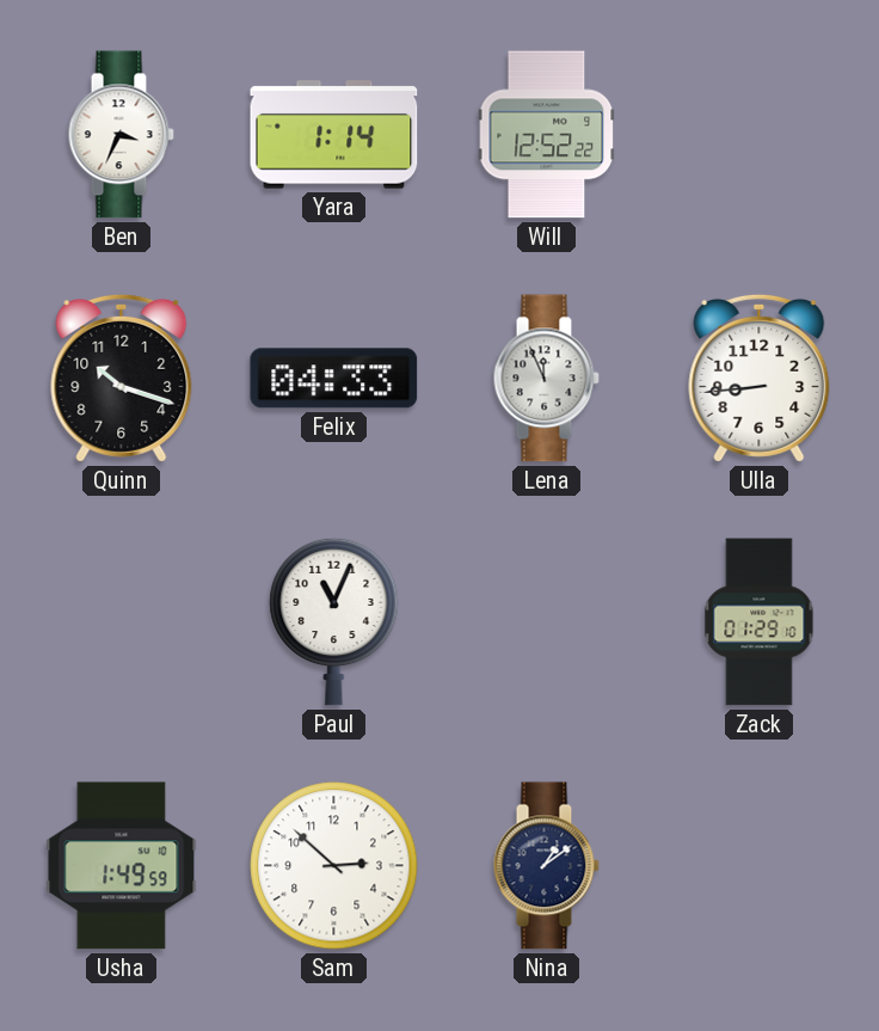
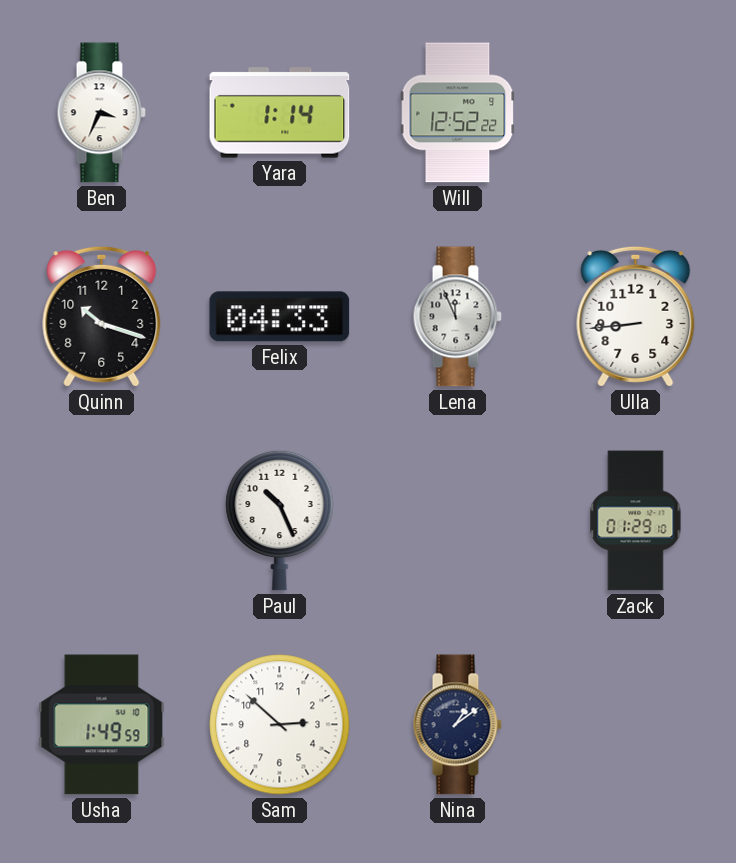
Paul: 11:04 -> 10:26 (280, 520)
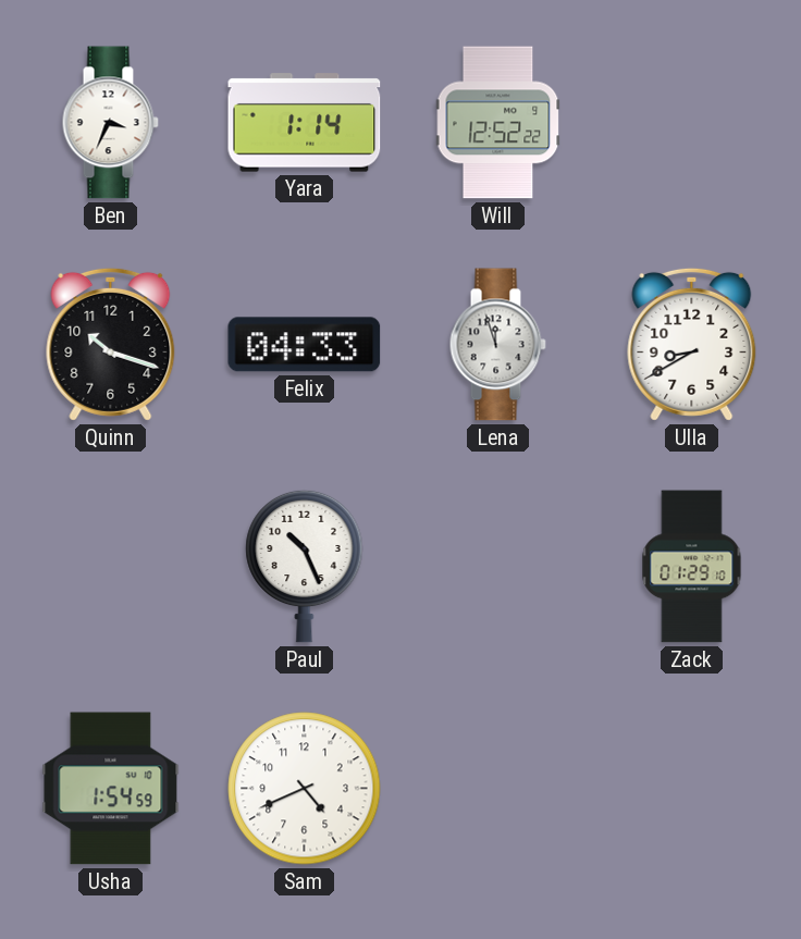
Lena: 11:56 -> 11:57 (497, 345)
Ulla: 8:44 -> 8:40 (692, 344)
Usha: 1:49 -> 1:54 (111, 789)
Sam: 2:52 -> 4:41 (305, 789)
Nina: 1:09 -> none (457, 725)
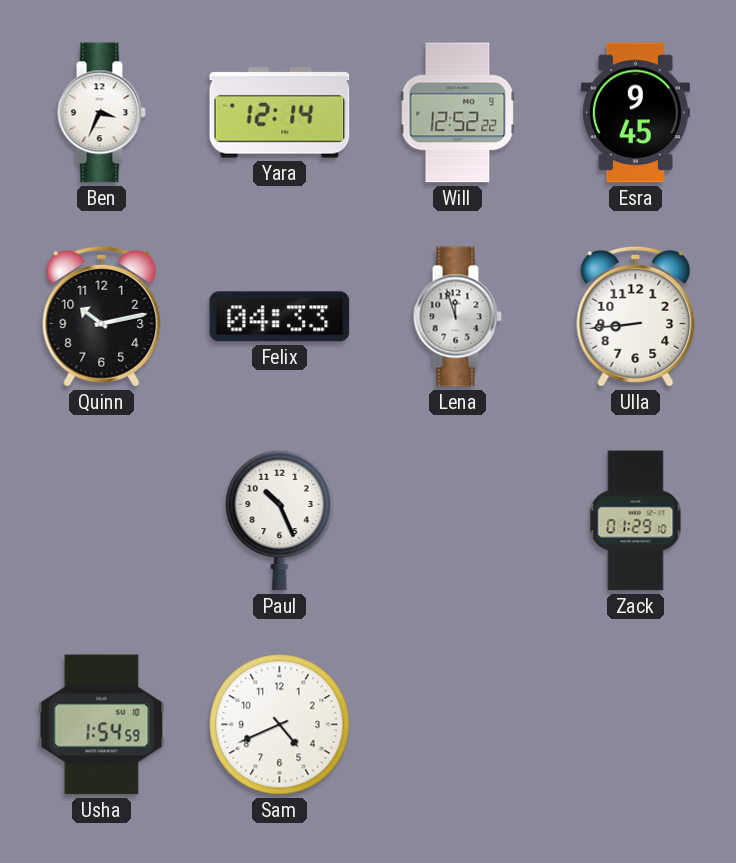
Yara: 1:14 -> 12:14 (280, 113)
Esra: none -> 9:45 (635, 113)
Quinn: 10:18 -> 10:13 (102, 316)
Ulla: 8:40 -> 8:44 (636, 316)
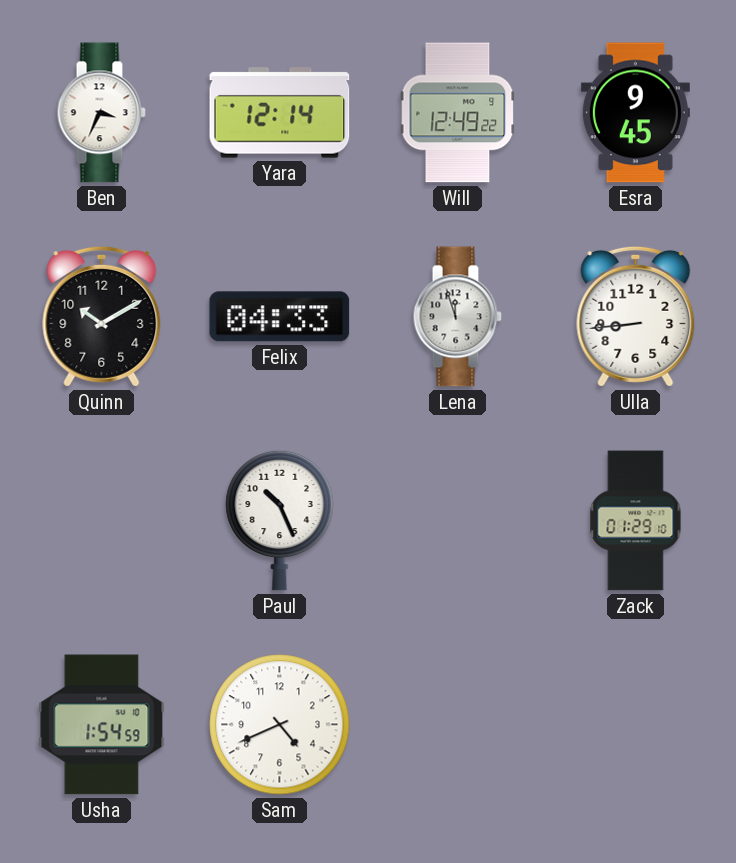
Will: 12:52 -> 12:49 (458, 113)
Quinn: 10:13 -> 10:10 (102, 316)
